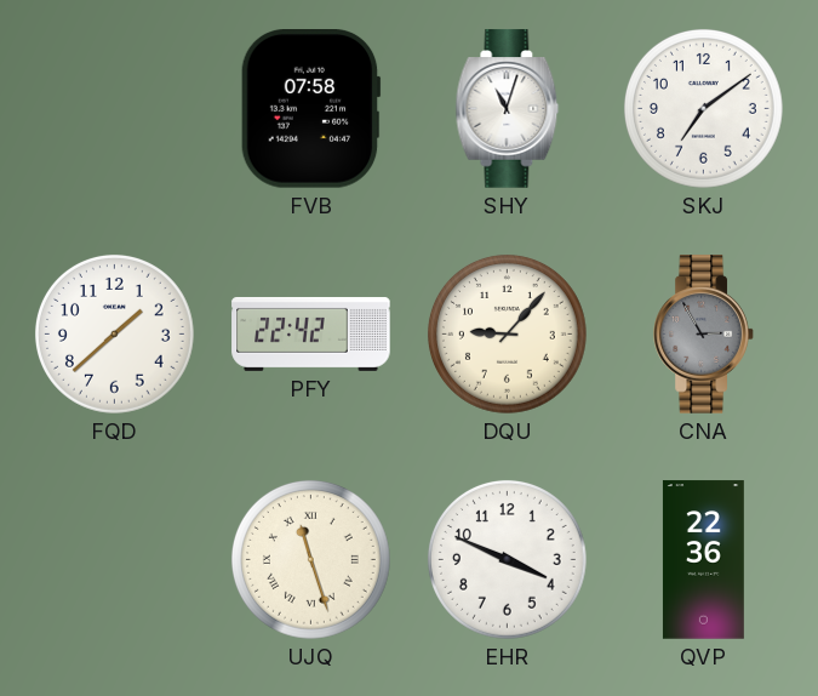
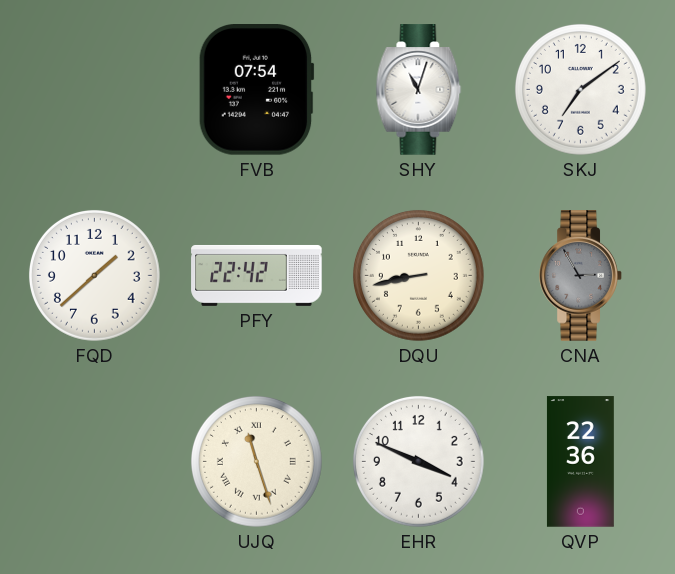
FVB: 07:58 -> 07:54 (256, 90)
DQU: 9:07 -> 8:43 (418, 275)
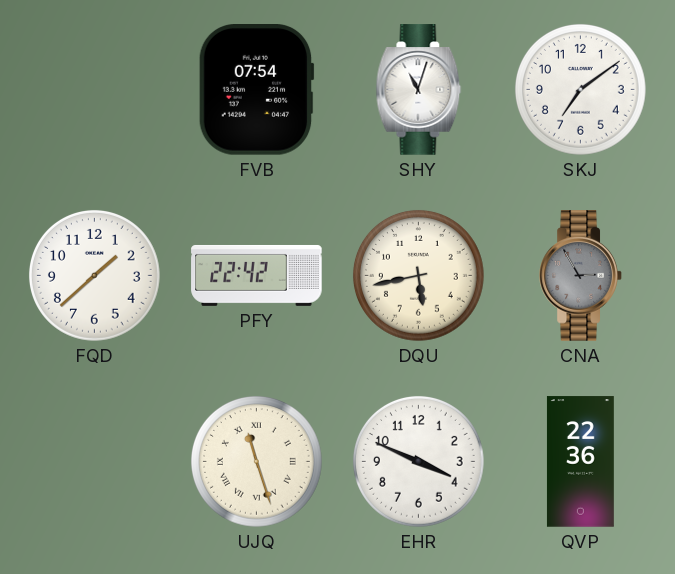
DQU: 8:43 -> 5:43 (418, 275)
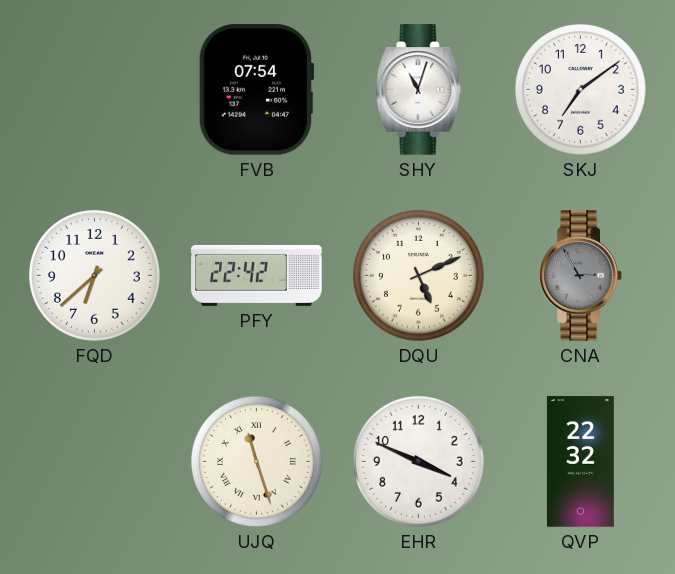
FQD: 1:38 -> 6:38 (94, 275)
DQU: 5:43 -> 5:11 (418, 275)
QVP: 22:36 -> 22:32 (580, 462)
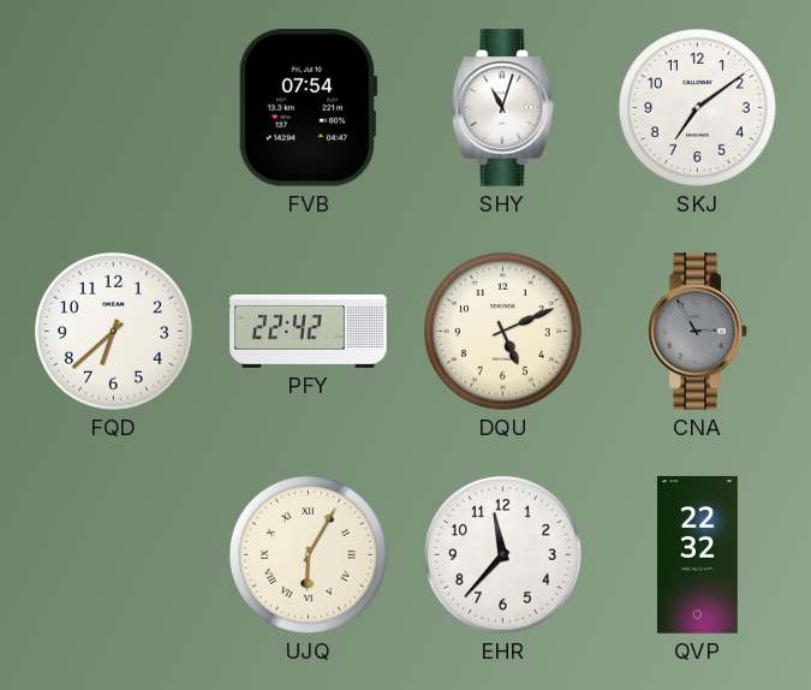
UJQ: 11:27 -> 6:05 (308, 554)
EHR: 3:49 -> 11:37 (502, 554)
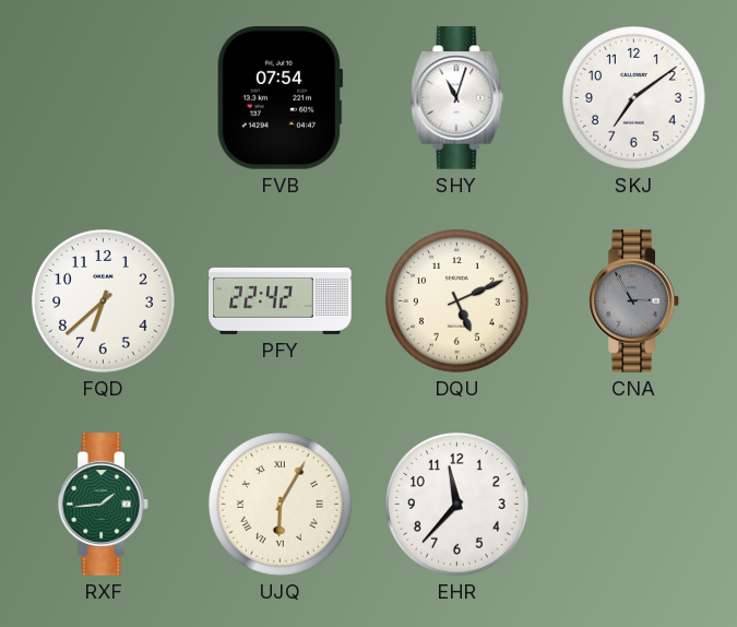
RXF: none -> 1:44 (104, 505)
QVP: 22:32 -> none (697, 555)
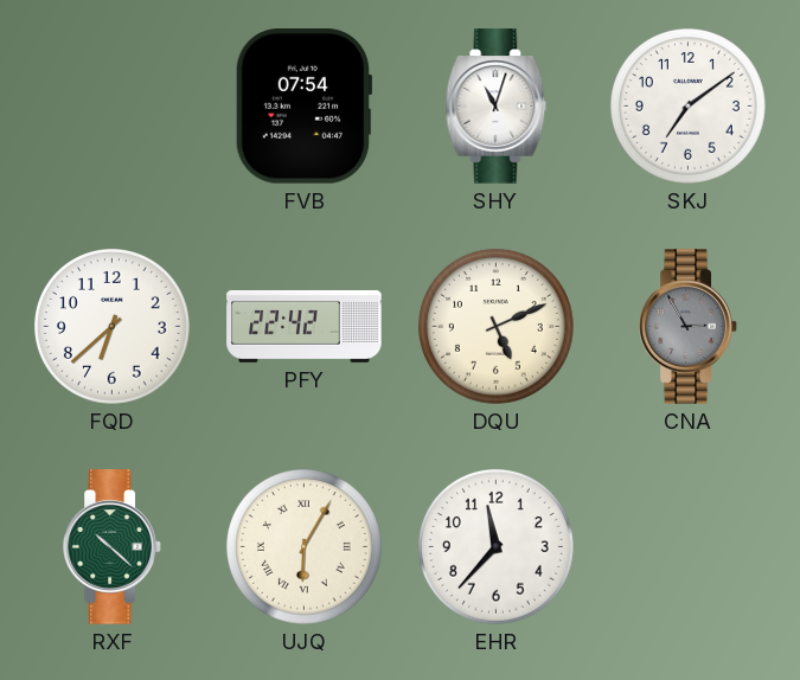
RXF: 1:44 -> 10:22 (113, 547)
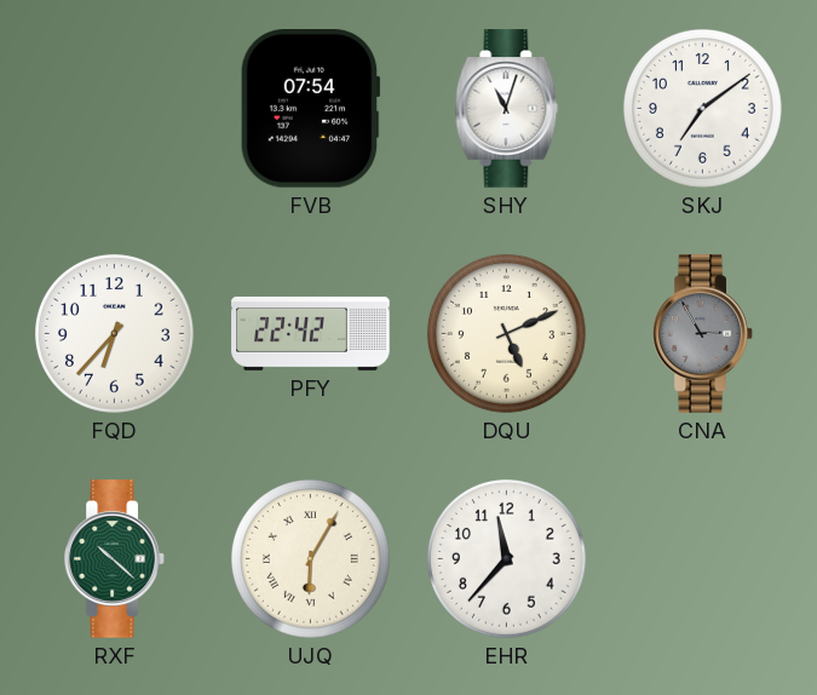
FQD: 6:38 -> 6:37 (114, 333)
